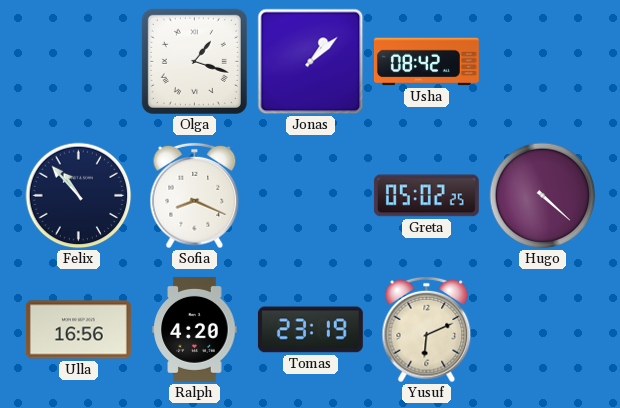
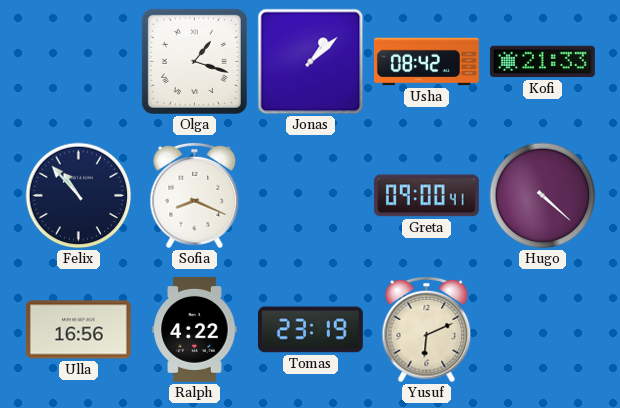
Kofi: none -> 21:33 (542, 62)
Greta: 05:02 -> 09:00 (426, 196)
Ralph: 4:20 -> 4:22 (195, 329)
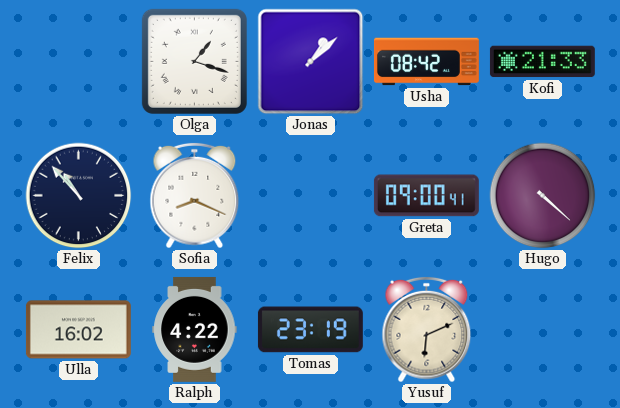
Ulla: 16:56 -> 16:02 (78, 330)
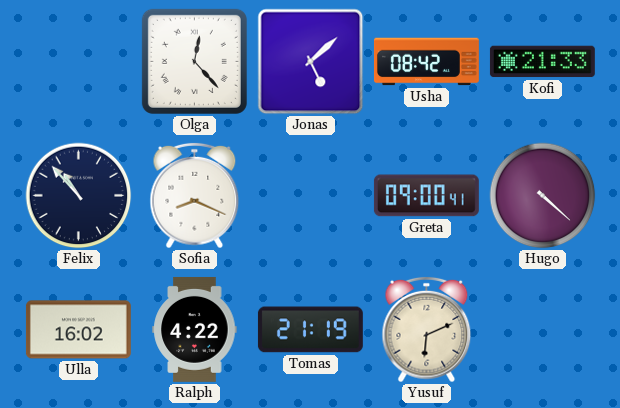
Olga: 1:18 -> 12:23 (194, 61)
Jonas: 1:08 -> 5:08 (311, 62)
Tomas: 23:19 -> 21:19 (310, 330)
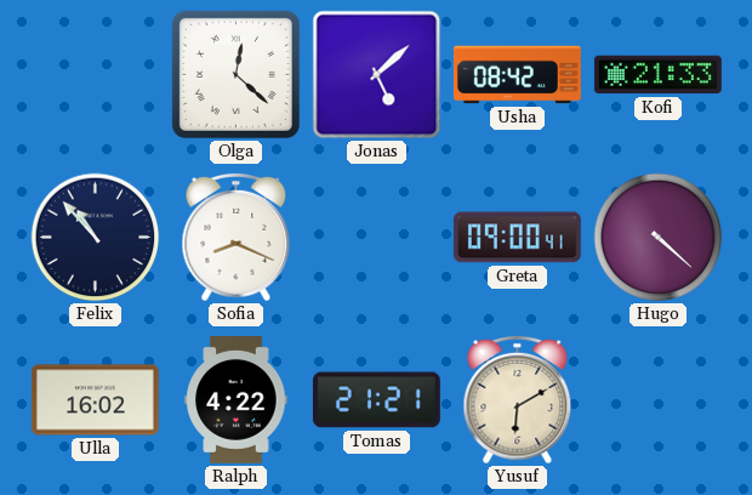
Olga: 12:23 -> 12:22 (235, 74)
Tomas: 21:19 -> 21:21 (376, 400)
Yusuf: 6:11 -> 6:10 (518, 400)
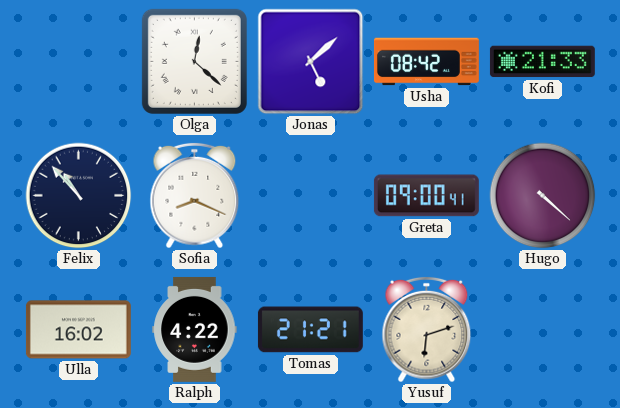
Yusuf: 6:10 -> 6:12 (427, 330)
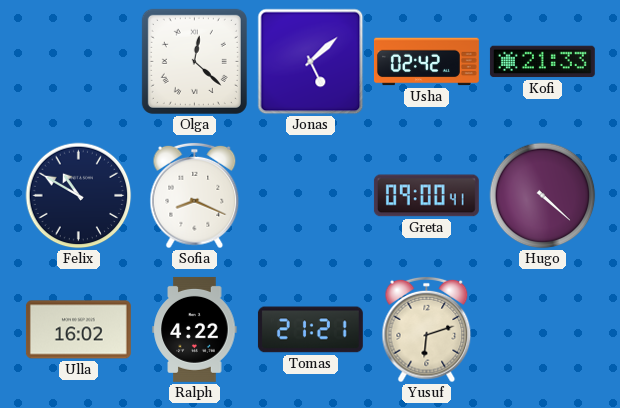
Usha: 08:42 -> 02:42 (426, 62)
Felix: 10:53 -> 10:50 (79, 196)
